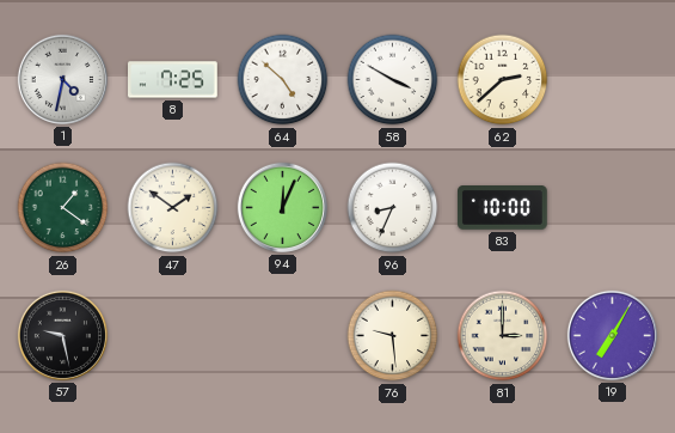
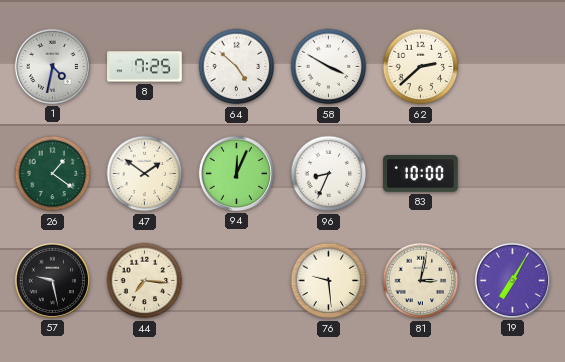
44: none -> 7:16 (145, 281)
81: 3:00 -> 3:02 (421, 281)
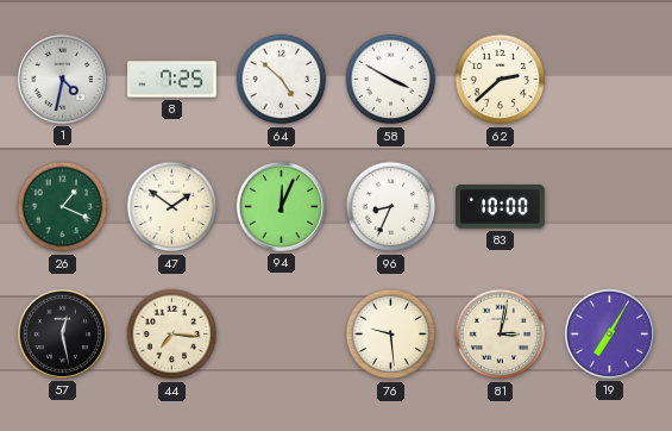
26: 1:21 -> 1:19 (63, 207)
57: 9:28 -> 12:28 (62, 333)
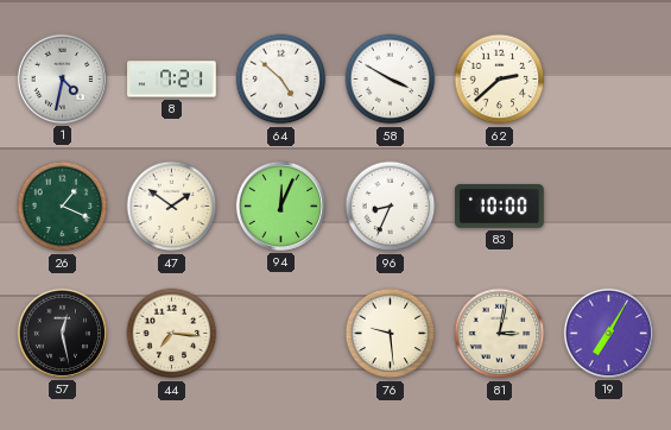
8: 7:25 -> 7:21 (172, 80)
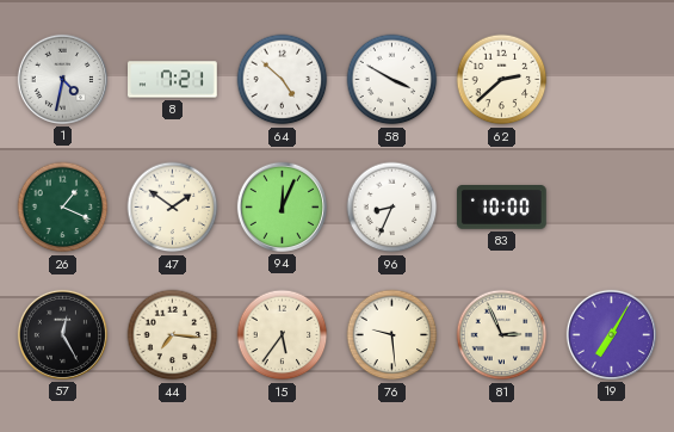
57: 12:28 -> 12:25 (62, 334)
15: none -> 5:36 (283, 335)
81: 3:02 -> 2:56 (502, 335)
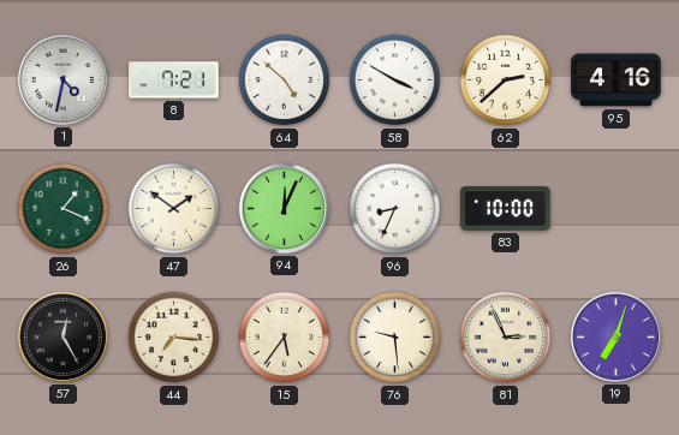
95: none -> 4:16 (617, 81)
19: 7:05 -> 7:03 (615, 336)
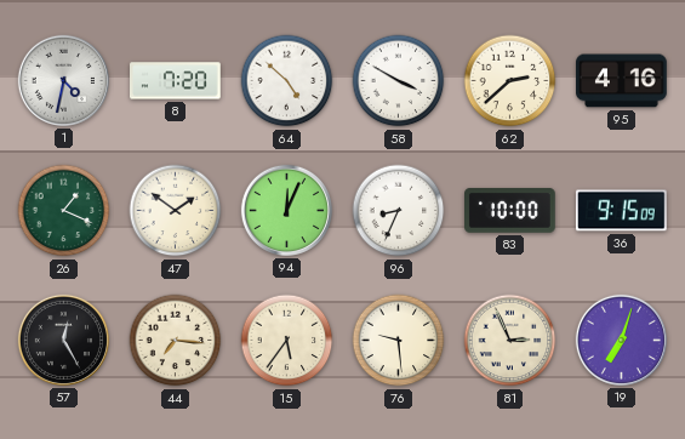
8: 7:21 -> 7:20 (176, 81)
36: none -> 9:15 (621, 211)
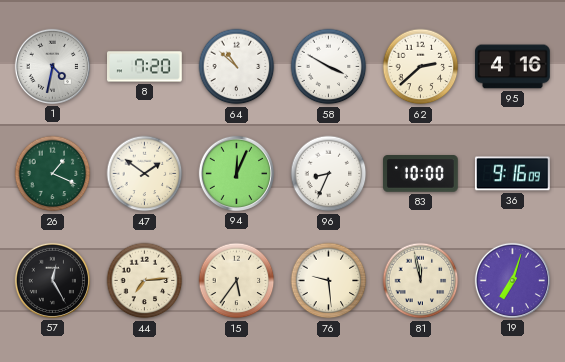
64: 4:52 -> 10:52 (237, 67)
36: 9:15 -> 9:16 (512, 174)
44: 7:16 -> 7:14 (145, 281)
81: 2:56 -> 11:58 (421, 281)
